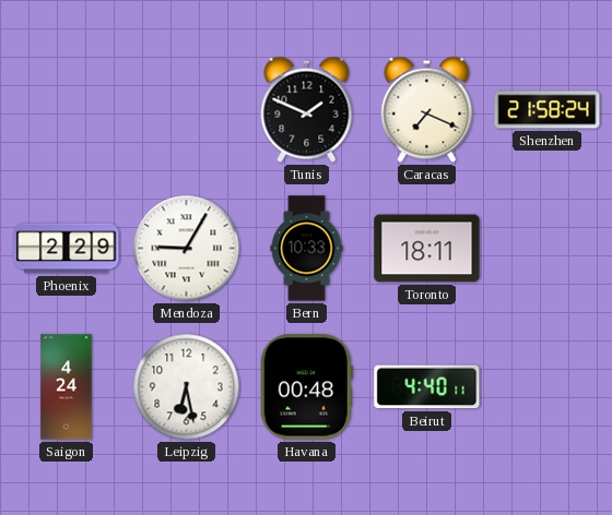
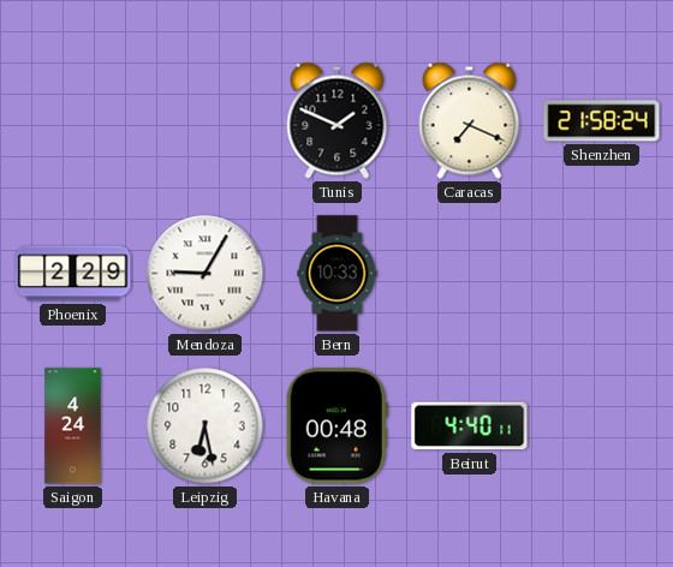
Toronto: 18:11 -> none (427, 249)
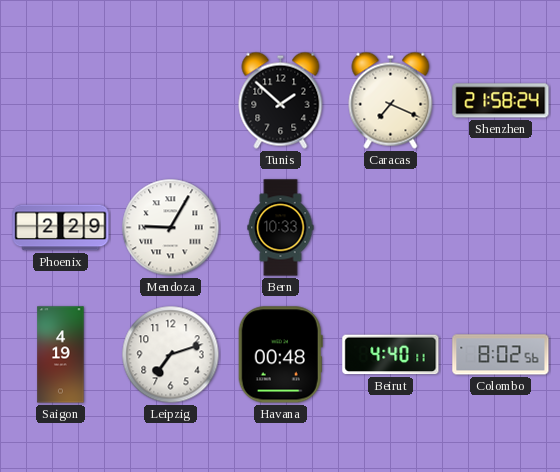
Tunis: 1:49 -> 1:52 (281, 100)
Saigon: 4:24 -> 4:19 (61, 355)
Leipzig: 6:28 -> 7:12 (171, 355)
Colombo: none -> 8:02 (501, 355)
